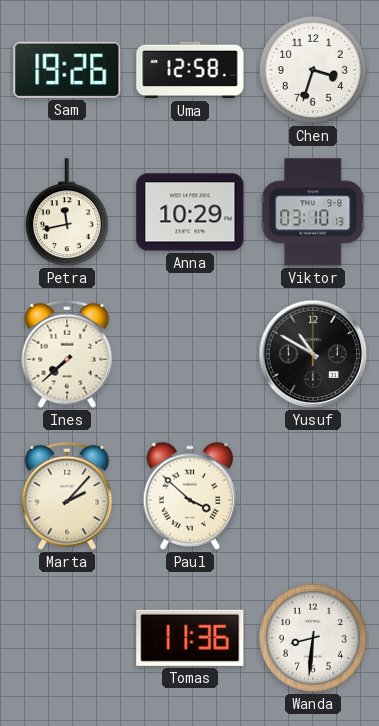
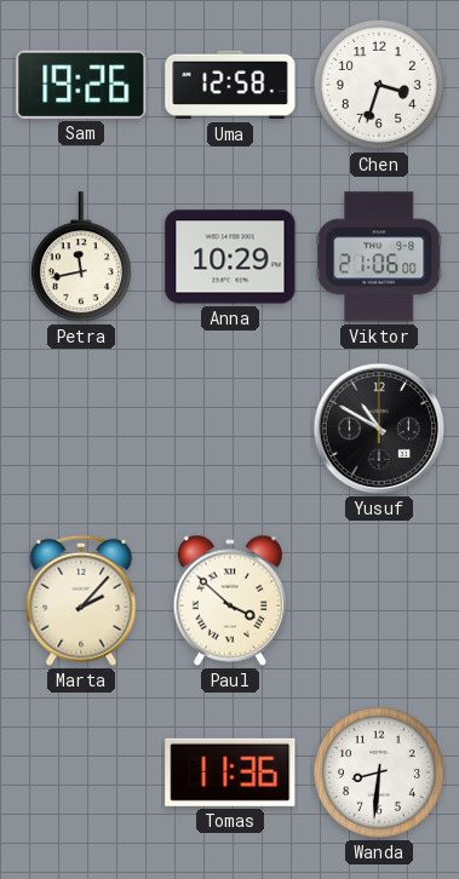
Viktor: 03:10 -> 21:06 (379, 257)
Ines: 7:38 -> none (67, 354)
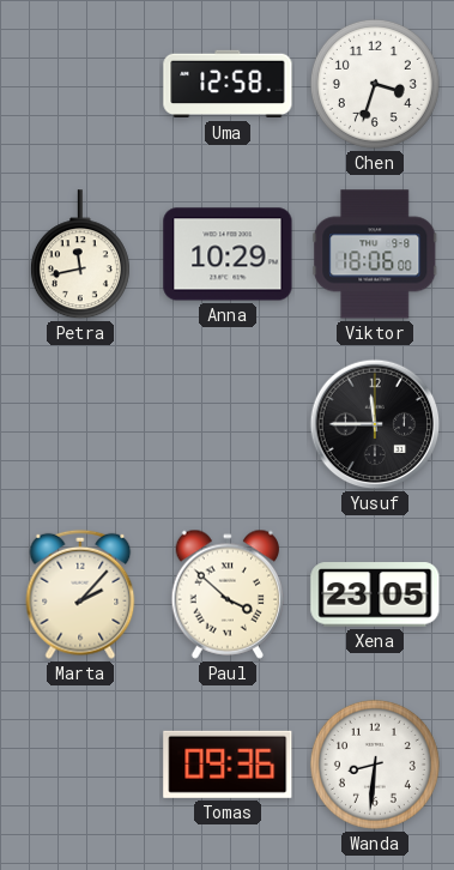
Sam: 19:26 -> none (81, 85)
Viktor: 21:06 -> 18:06 (375, 254)
Yusuf: 10:50 -> 11:45 (375, 424)
Xena: none -> 23:05 (375, 594)
Tomas: 11:36 -> 09:36 (228, 765)
